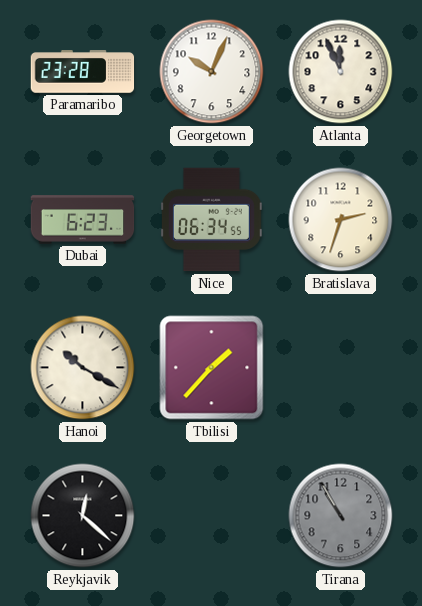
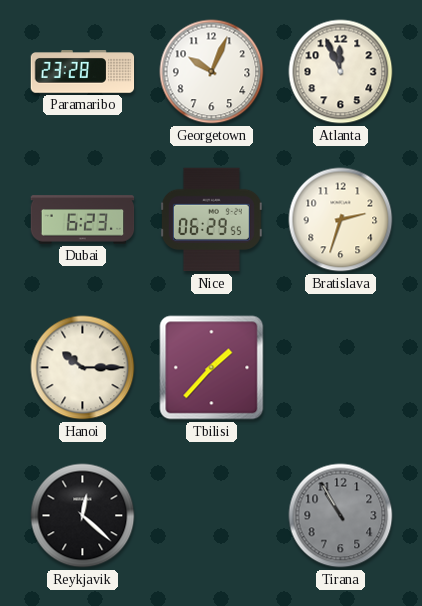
Nice: 06:34 -> 06:29 (211, 220)
Hanoi: 10:20 -> 10:15 (83, 368)
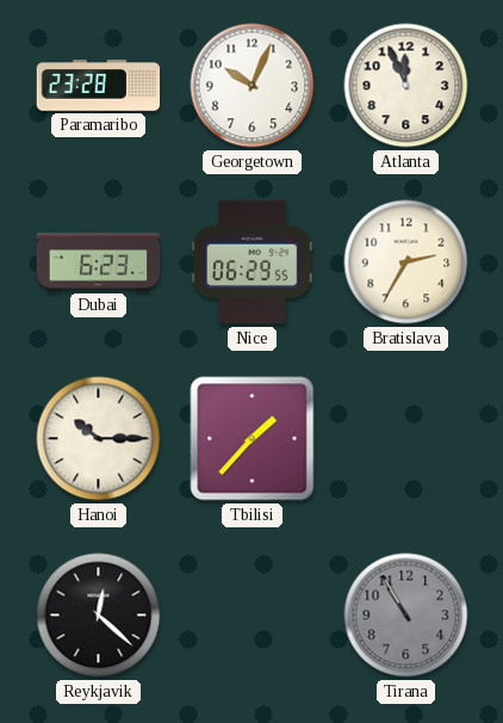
Bratislava: 2:33 -> 2:35 (406, 262)
